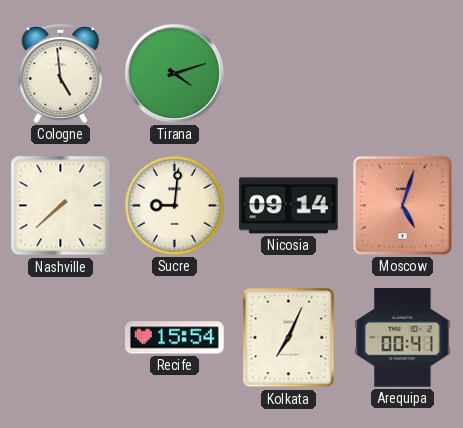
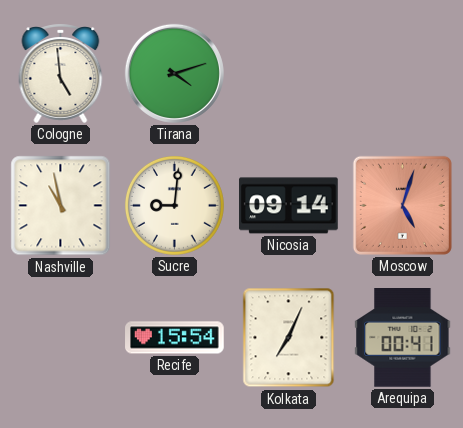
Nashville: 7:38 -> 10:58 (61, 206)
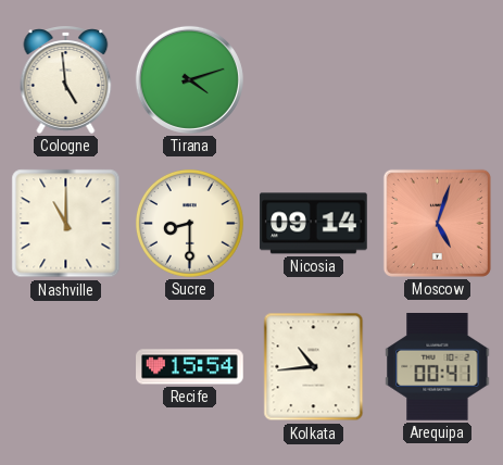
Nashville: 10:58 -> 11:00 (66, 224)
Sucre: 9:01 -> 8:30 (189, 223)
Kolkata: 7:04 -> 10:44 (314, 367)
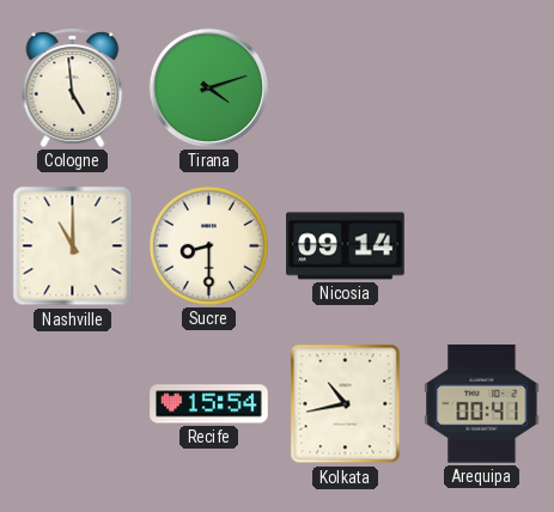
Moscow: 5:03 -> none (437, 223)
Kolkata: 10:44 -> 10:43 (346, 404)
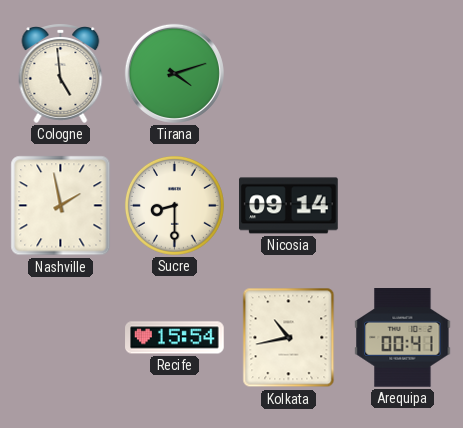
Nashville: 11:00 -> 1:58 (61, 206)
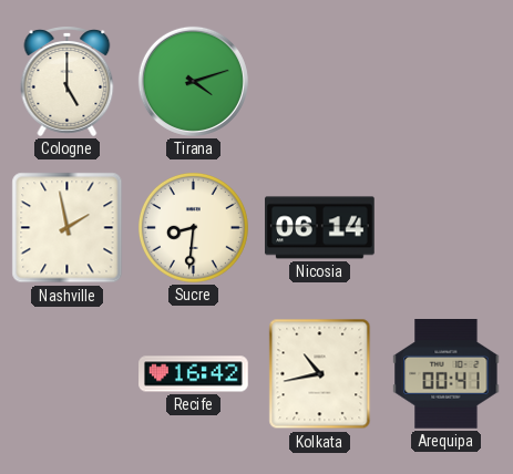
Cologne: 4:59 -> 5:00 (68, 81)
Sucre: 8:30 -> 8:31 (193, 227)
Nicosia: 09:14 -> 06:14 (320, 228)
Recife: 15:54 -> 16:42 (194, 374)
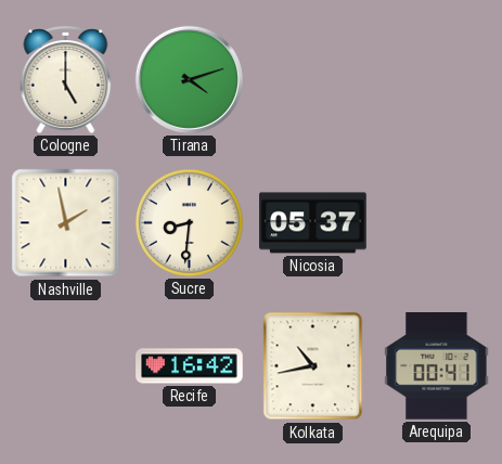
Nicosia: 06:14 -> 05:37 (313, 223)
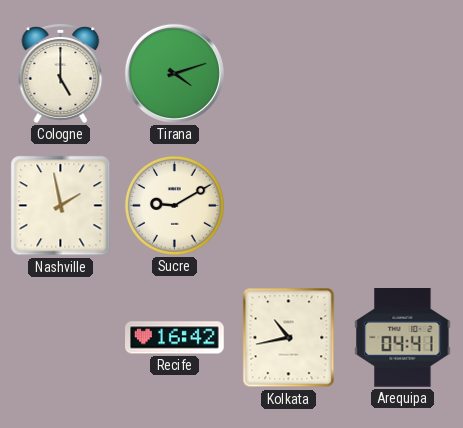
Sucre: 8:31 -> 9:10 (174, 205)
Nicosia: 05:37 -> none (313, 223)
Arequipa: 00:41 -> 04:41 (403, 338)
